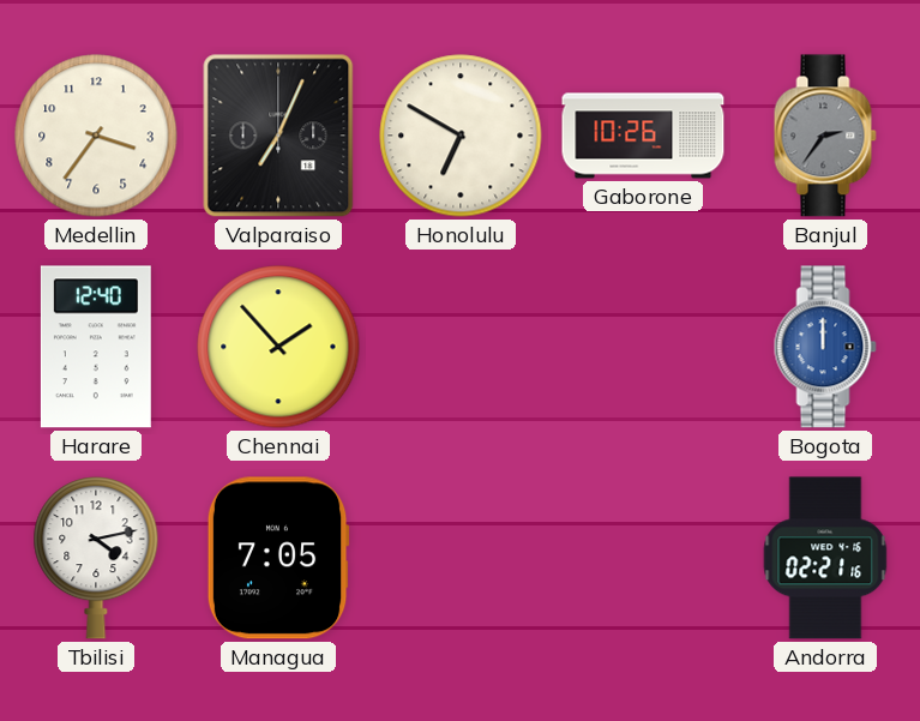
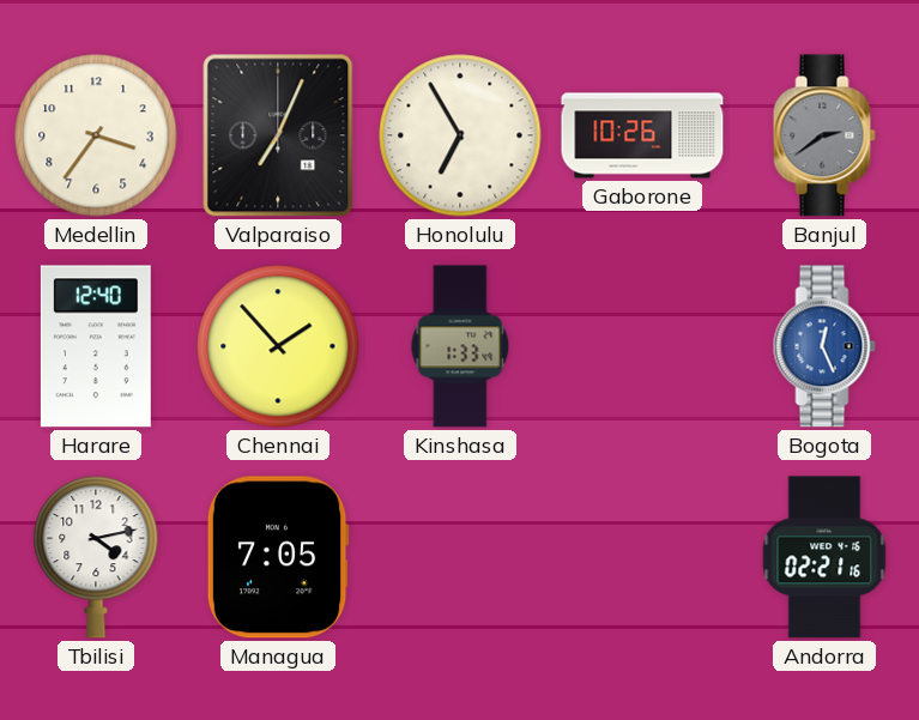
Honolulu: 6:50 -> 6:55 (460, 135)
Banjul: 2:36 -> 2:39 (824, 135)
Kinshasa: none -> 1:33 (460, 346)
Bogota: 12:00 -> 12:26 (824, 346)
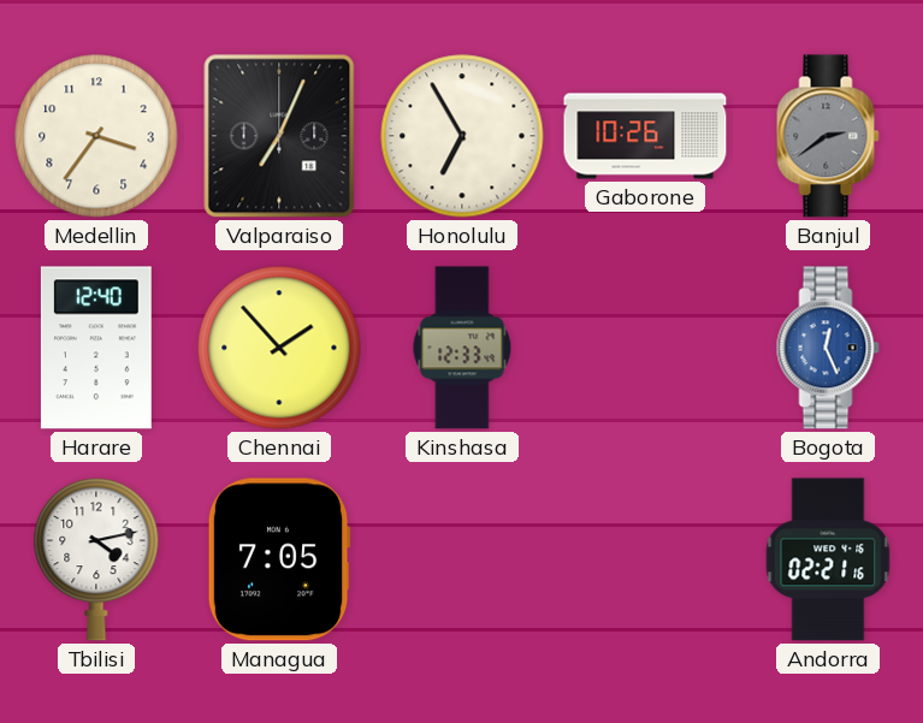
Kinshasa: 1:33 -> 12:33 (462, 348)
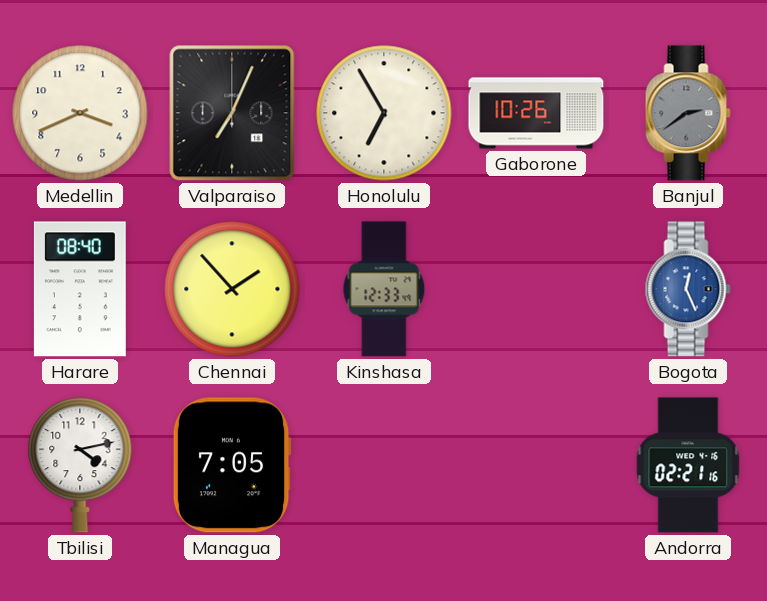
Medellin: 3:36 -> 3:41 (80, 113)
Harare: 12:40 -> 08:40 (80, 289)
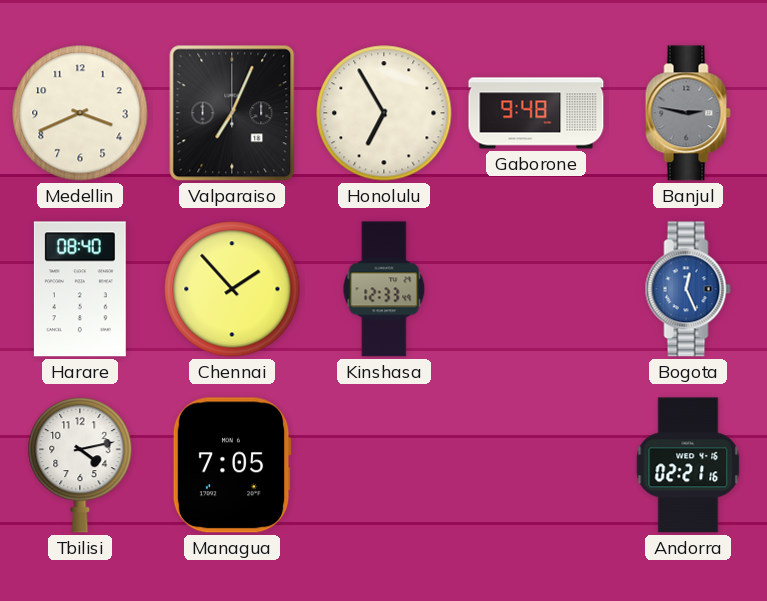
Gaborone: 10:26 -> 9:48 (536, 113)
Banjul: 2:39 -> 2:47 (688, 113)
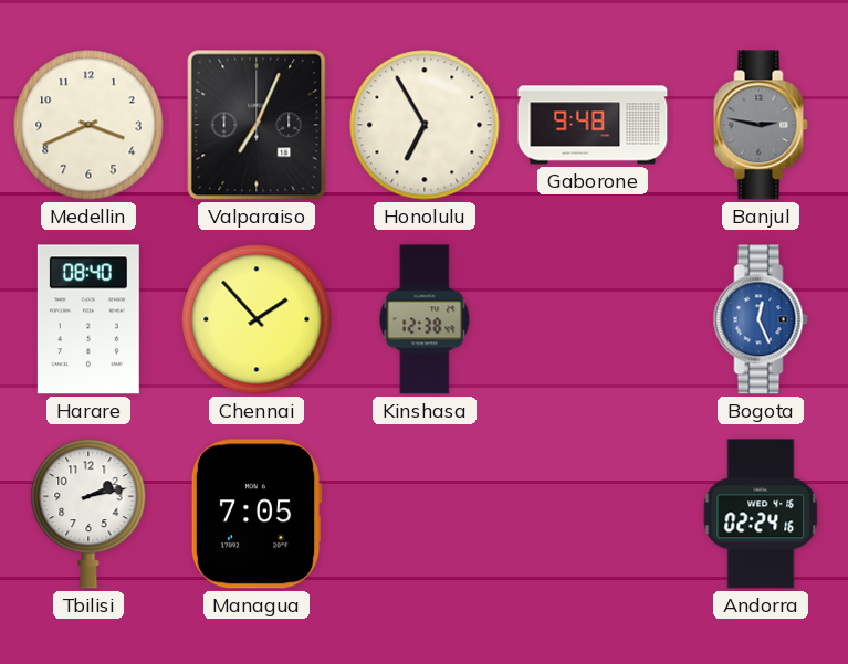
Kinshasa: 12:33 -> 12:38 (425, 319)
Tbilisi: 4:13 -> 2:13 (88, 514)
Andorra: 02:21 -> 02:24 (761, 514)
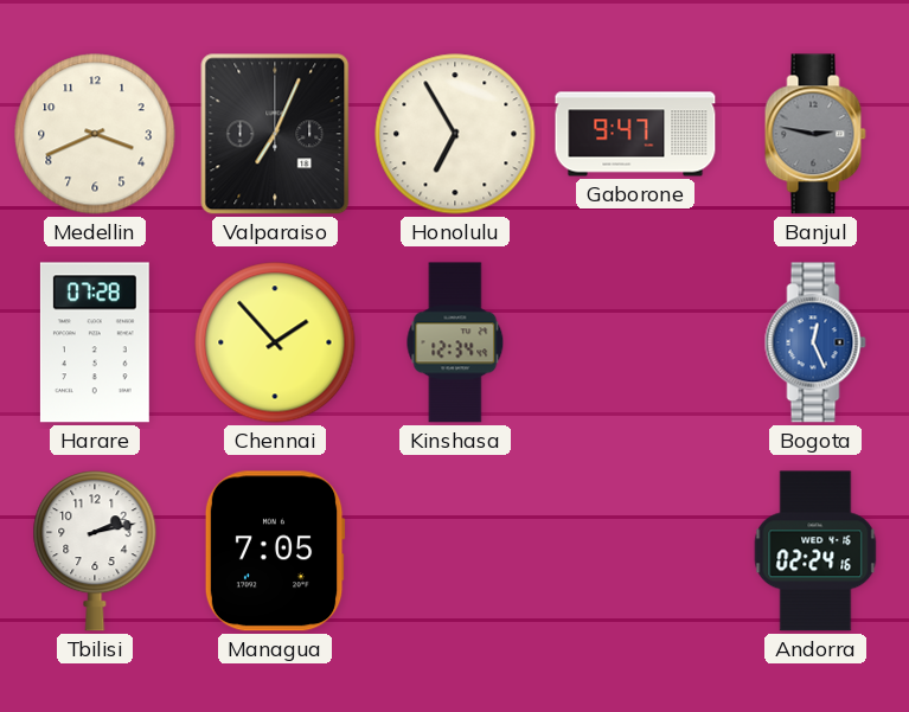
Gaborone: 9:48 -> 9:47 (635, 134)
Harare: 08:40 -> 07:28 (95, 342)
Kinshasa: 12:38 -> 12:34 (455, 342)
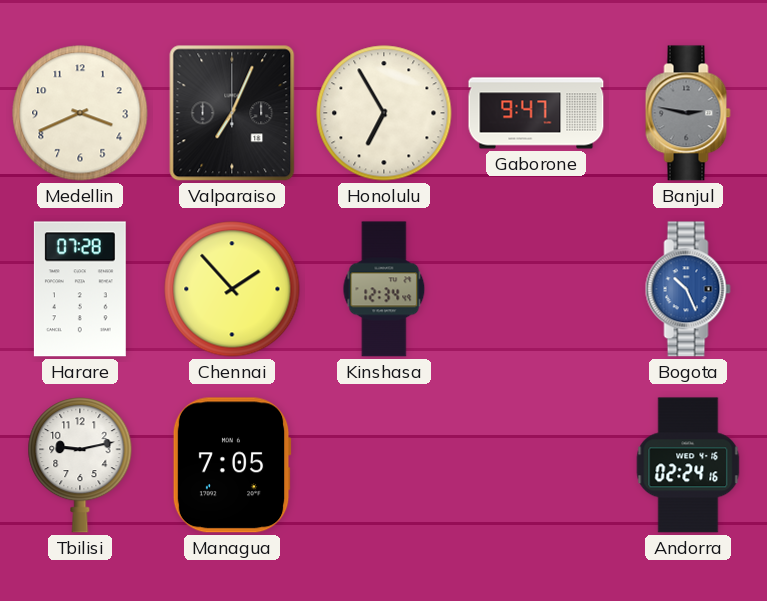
Bogota: 12:26 -> 10:26 (688, 289)
Tbilisi: 2:13 -> 9:13 (80, 465)
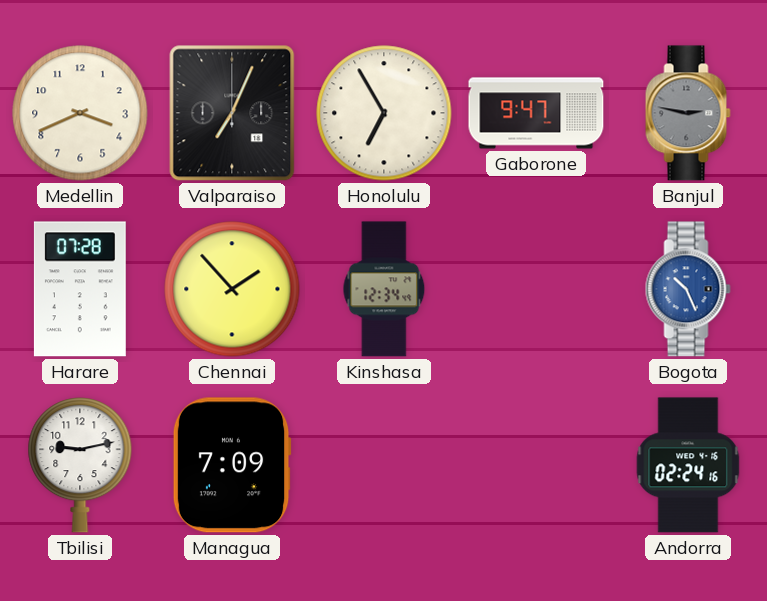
Managua: 7:05 -> 7:09 (232, 465)
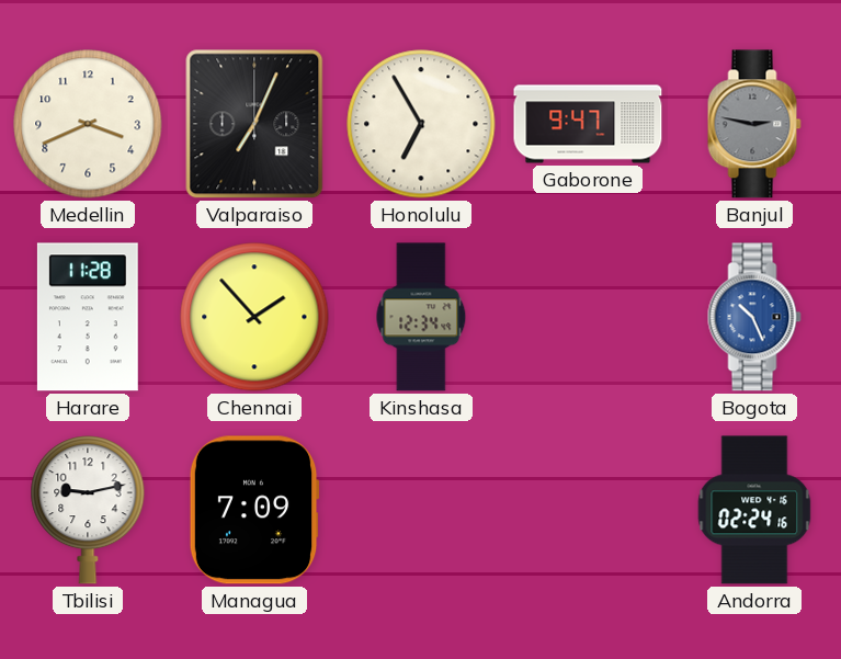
Harare: 07:28 -> 11:28 (88, 317)
